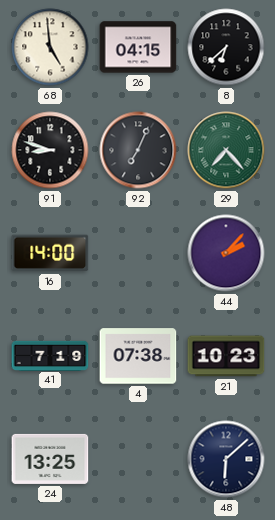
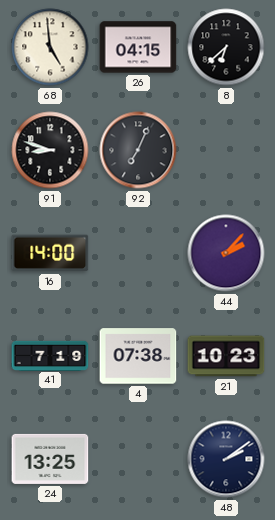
29: 7:23 -> none (226, 150)
48: 6:08 -> 2:09 (226, 459)
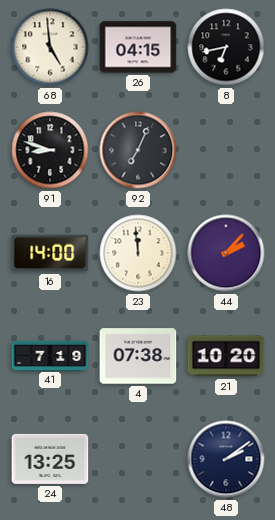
8: 6:38 -> 6:43 (226, 47)
23: none -> 11:59 (138, 253)
21: 10:23 -> 10:20 (226, 356)
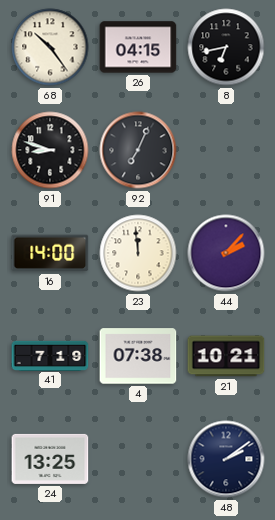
68: 4:59 -> 10:24 (50, 47)
21: 10:20 -> 10:21 (226, 356)
